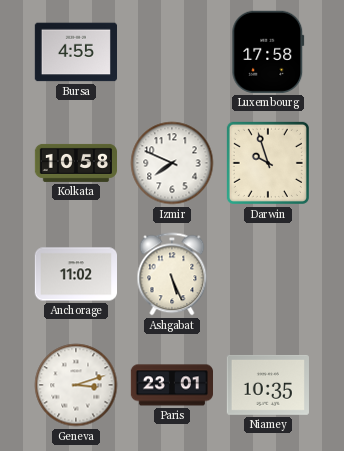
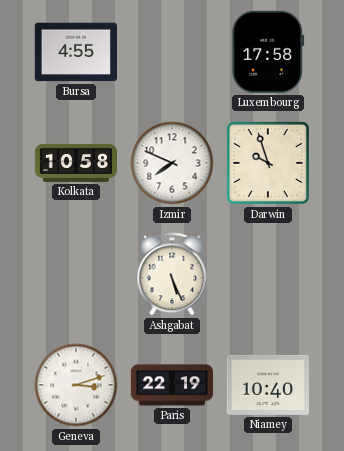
Anchorage: 11:02 -> none (75, 274)
Paris: 23:01 -> 22:19 (171, 385)
Niamey: 10:35 -> 10:40 (268, 385)
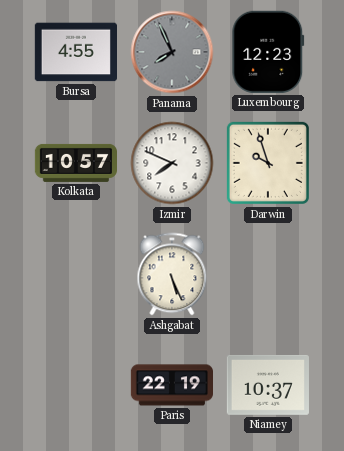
Panama: none -> 7:56 (172, 52)
Luxembourg: 17:58 -> 12:23 (268, 52)
Kolkata: 10:58 -> 10:57 (75, 163)
Geneva: 3:12 -> none (76, 385)
Niamey: 10:40 -> 10:37 (268, 385)
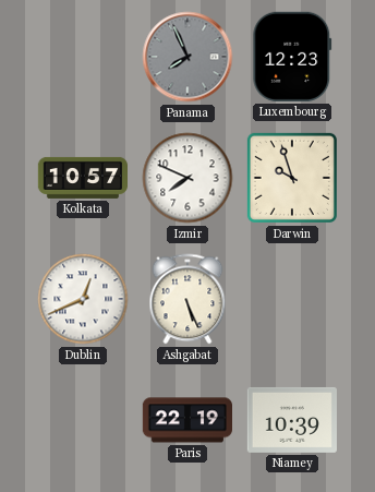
Bursa: 4:55 -> none (75, 52)
Dublin: none -> 12:41 (83, 299)
Niamey: 10:37 -> 10:39 (292, 420)
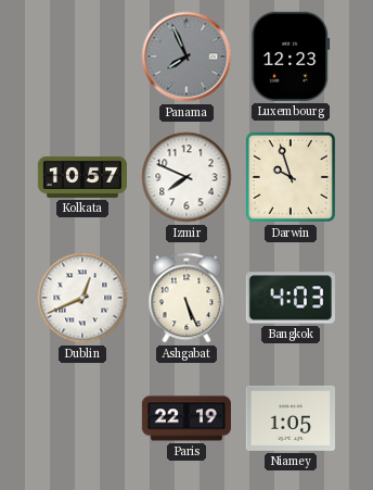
Bangkok: none -> 4:03 (291, 298)
Niamey: 10:39 -> 1:05 (291, 418)
